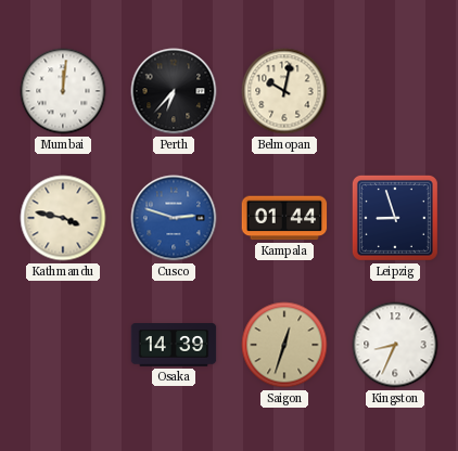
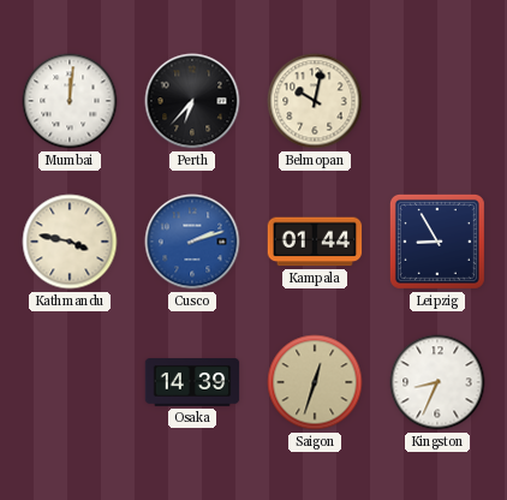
Cusco: 2:48 -> 2:12 (192, 242)
Leipzig: 8:57 -> 8:55 (437, 242)
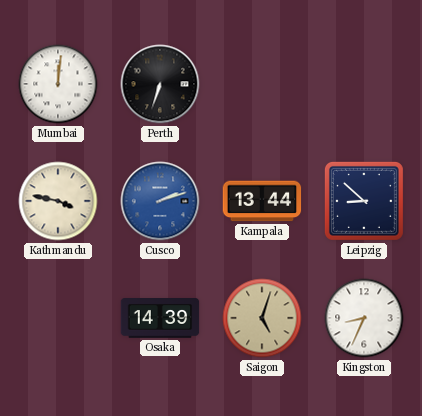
Perth: 6:37 -> 6:33 (160, 84)
Belmopan: 10:02 -> none (315, 101)
Kampala: 01:44 -> 13:44 (262, 201)
Leipzig: 8:55 -> 8:52 (364, 201)
Saigon: 12:33 -> 5:03 (262, 318)
